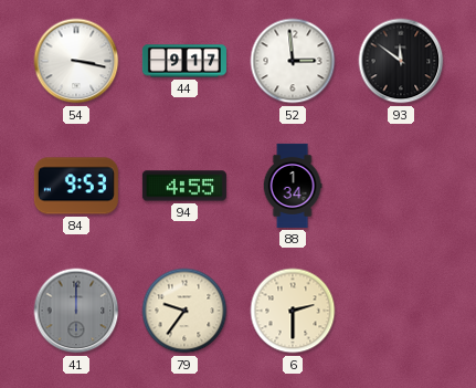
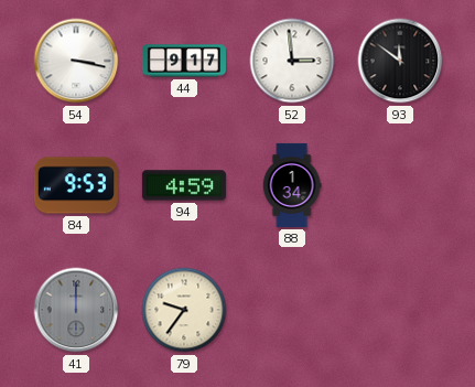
94: 4:55 -> 4:59 (184, 185)
6: 2:30 -> none (293, 311)
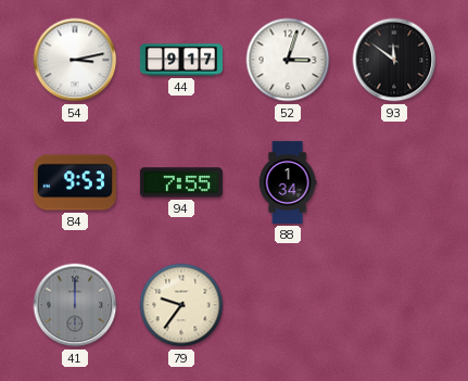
54: 3:17 -> 3:13 (75, 60)
52: 2:59 -> 3:03 (288, 60)
94: 4:59 -> 7:55 (181, 182)
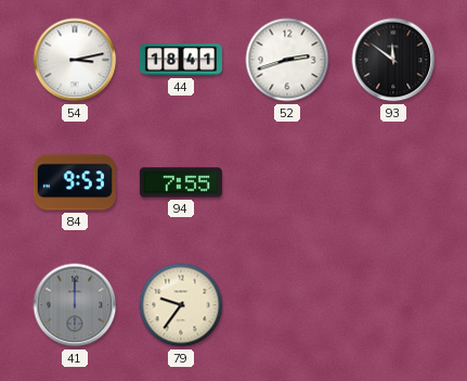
44: 9:17 -> 18:41 (181, 60)
52: 3:03 -> 2:42 (287, 60)
88: 1:34 -> none (288, 182)
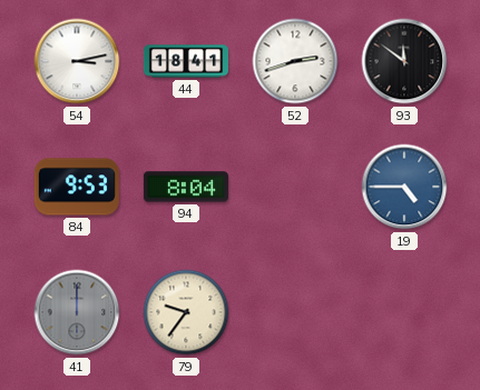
94: 7:55 -> 8:04 (186, 187)
19: none -> 4:45 (404, 187)
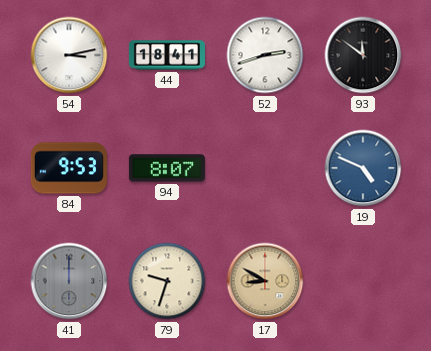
94: 8:04 -> 8:07 (167, 168)
19: 4:45 -> 4:49 (363, 168)
79: 9:36 -> 9:33 (167, 281)
17: none -> 8:50 (265, 281)
